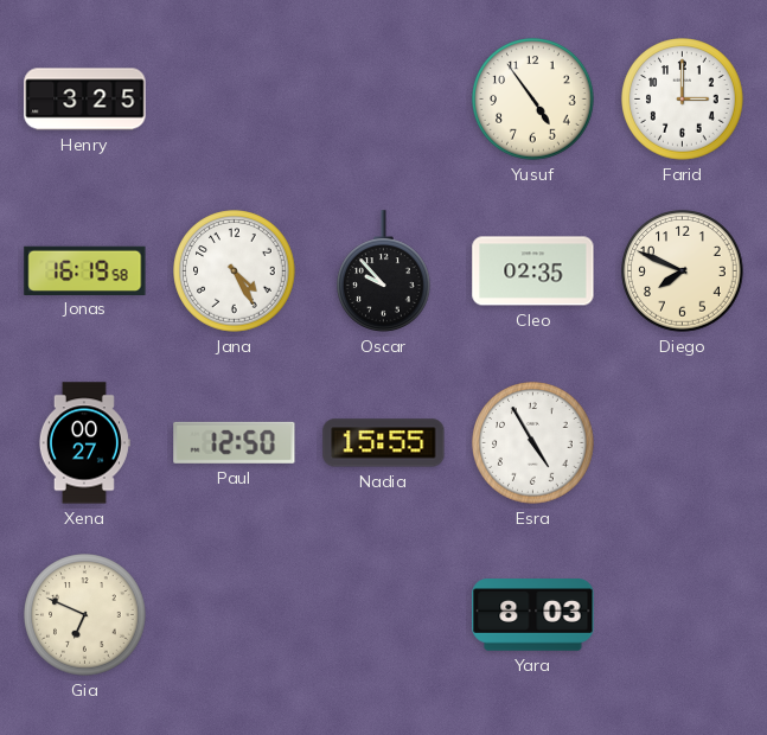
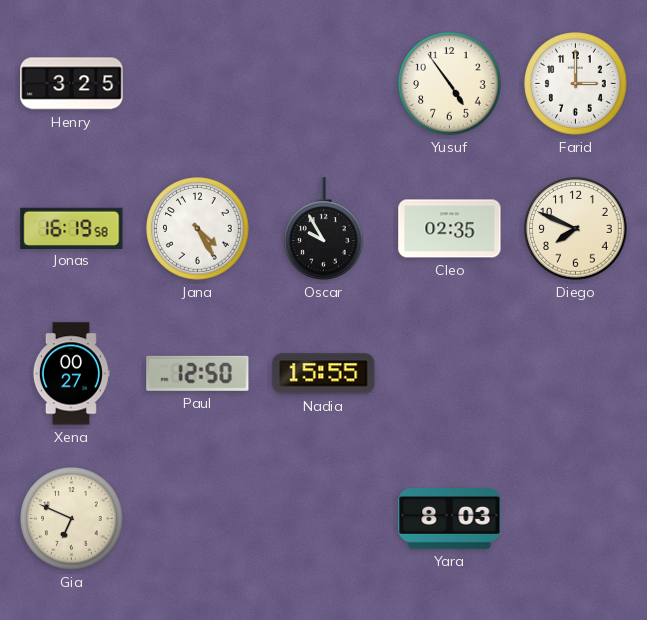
Oscar: 9:53 -> 9:55 (324, 229)
Esra: 4:55 -> none (533, 443)
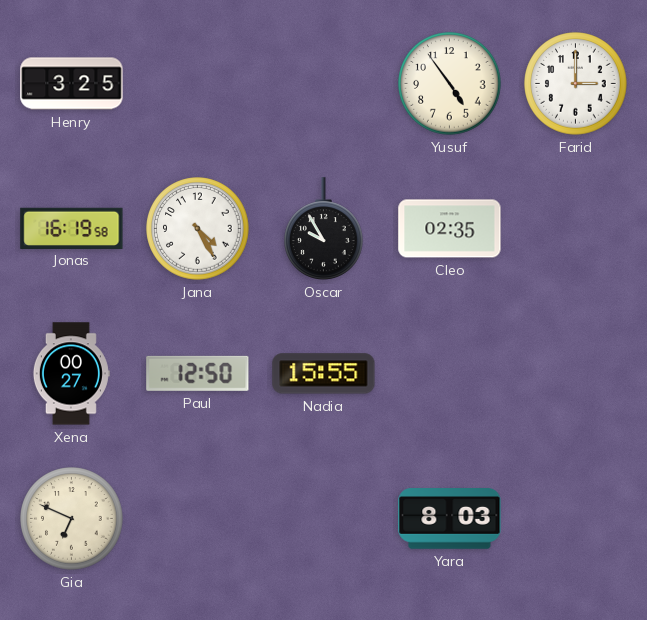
Diego: 7:49 -> none (576, 229)
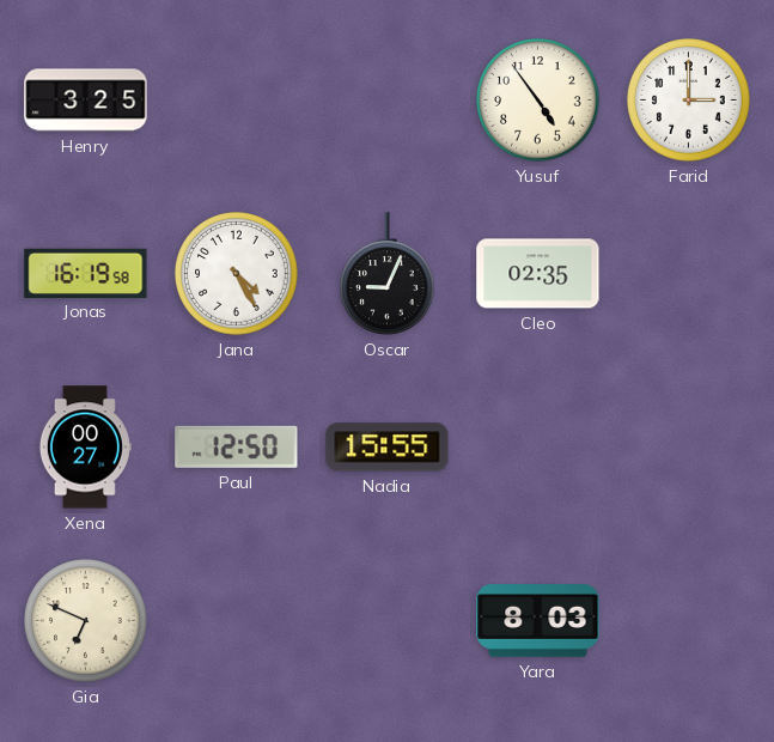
Oscar: 9:55 -> 9:04 (388, 274)
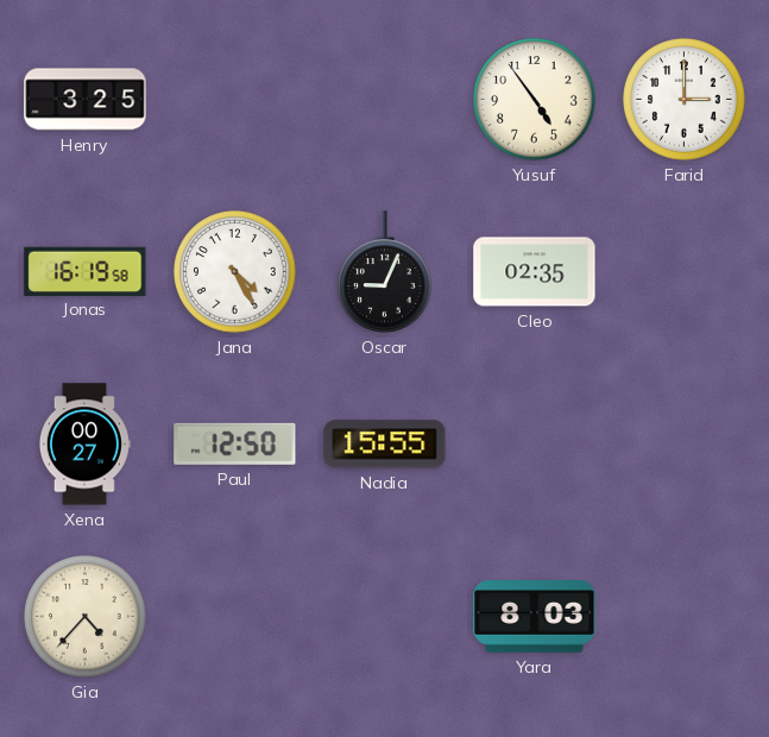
Gia: 6:49 -> 4:37 (86, 617)
